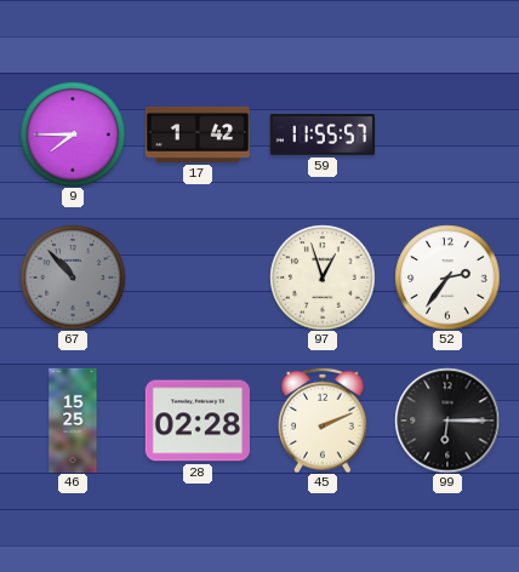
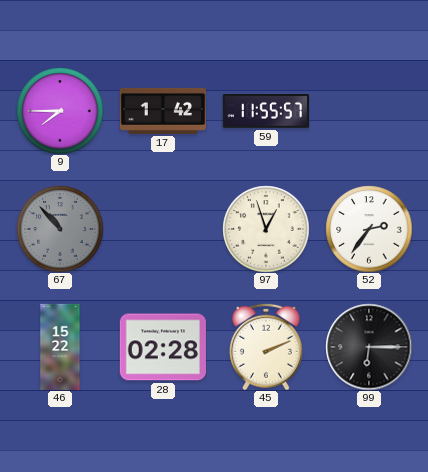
46: 15:25 -> 15:22 (60, 347)
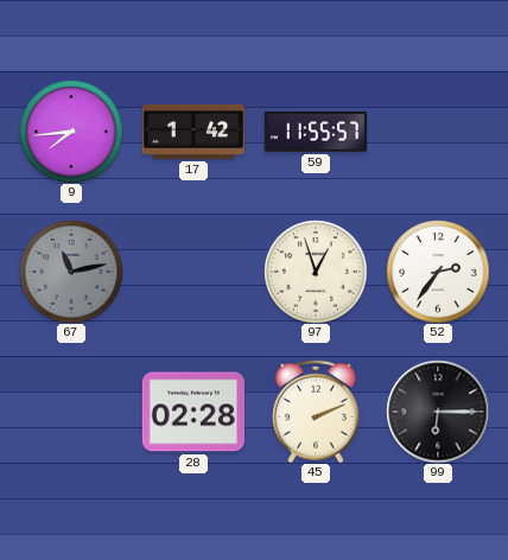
9: 7:45 -> 7:44 (71, 132)
67: 10:53 -> 11:13 (71, 272)
46: 15:22 -> none (60, 347)
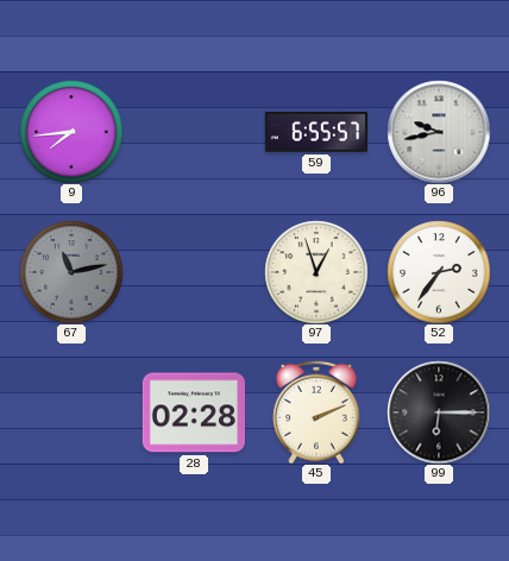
17: 1:42 -> none (192, 132)
59: 11:55 -> 6:55 (315, 133)
96: none -> 9:43 (439, 132)
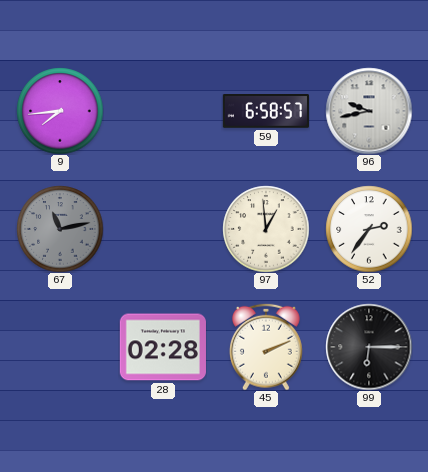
59: 6:55 -> 6:58 (265, 112)
97: 12:57 -> 12:59 (266, 229)
